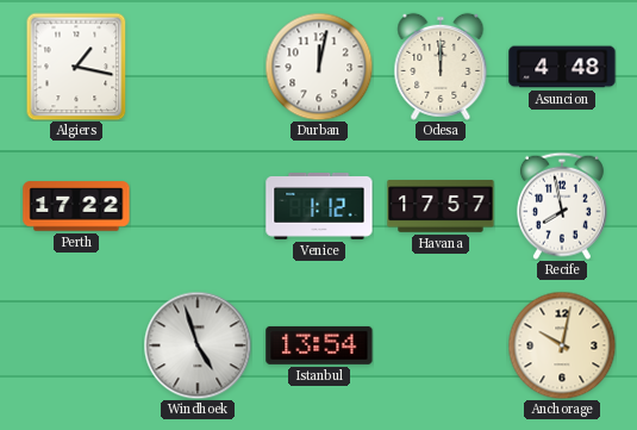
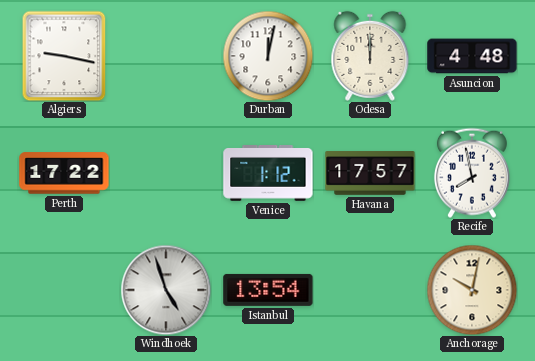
Algiers: 1:17 -> 9:17 (64, 56)
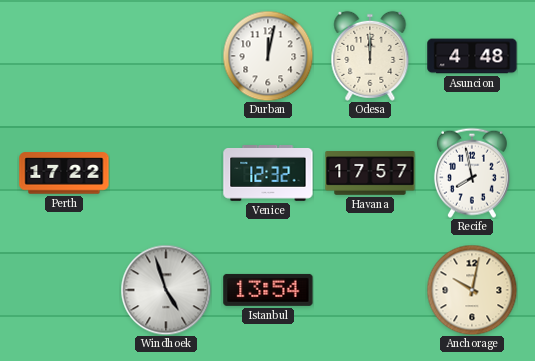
Algiers: 9:17 -> none (64, 56)
Venice: 1:12 -> 12:32 (268, 174)
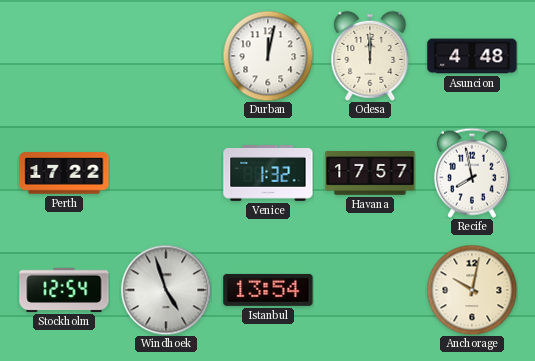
Venice: 12:32 -> 1:32 (268, 174)
Stockholm: none -> 12:54 (64, 290)
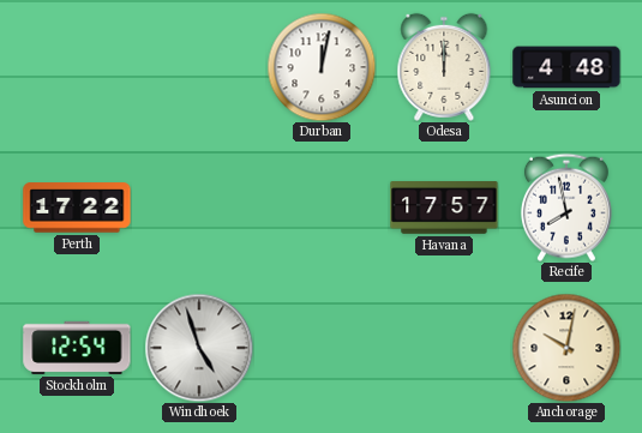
Venice: 1:32 -> none (268, 174)
Istanbul: 13:54 -> none (268, 290)
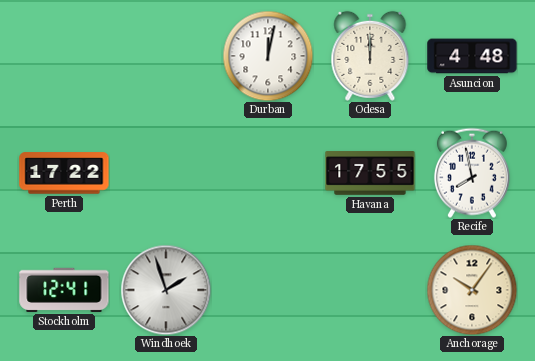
Havana: 17:57 -> 17:55 (370, 173)
Stockholm: 12:54 -> 12:41 (64, 290)
Windhoek: 4:57 -> 1:57 (166, 290)
Anchorage: 10:02 -> 10:06 (472, 290)
